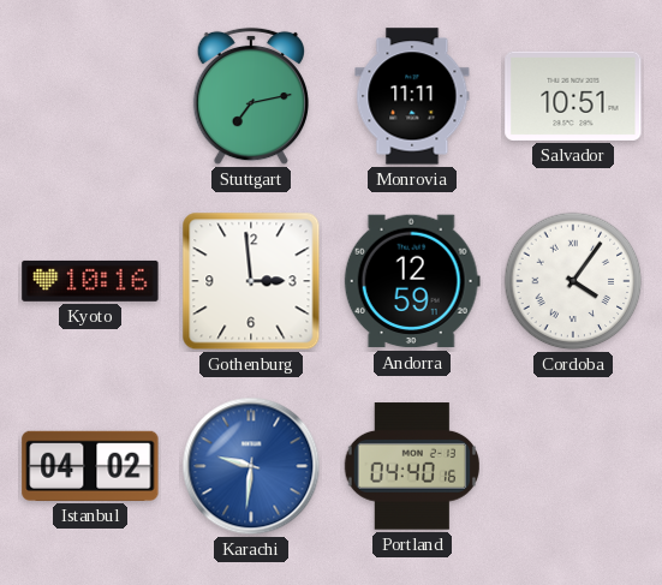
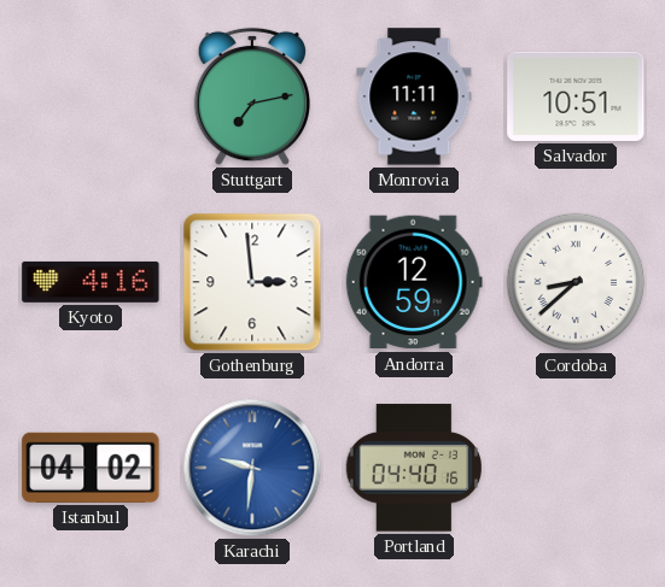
Kyoto: 10:16 -> 4:16 (91, 282)
Cordoba: 4:06 -> 8:38 (576, 282)
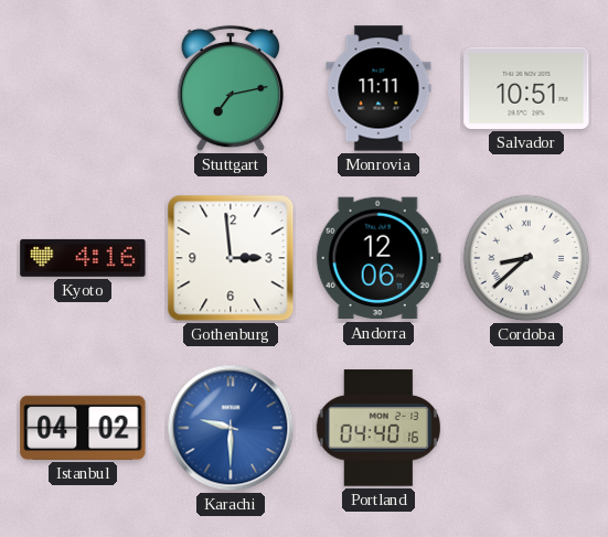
Andorra: 12:59 -> 12:06 (378, 258)
Karachi: 9:31 -> 9:30 (231, 428)
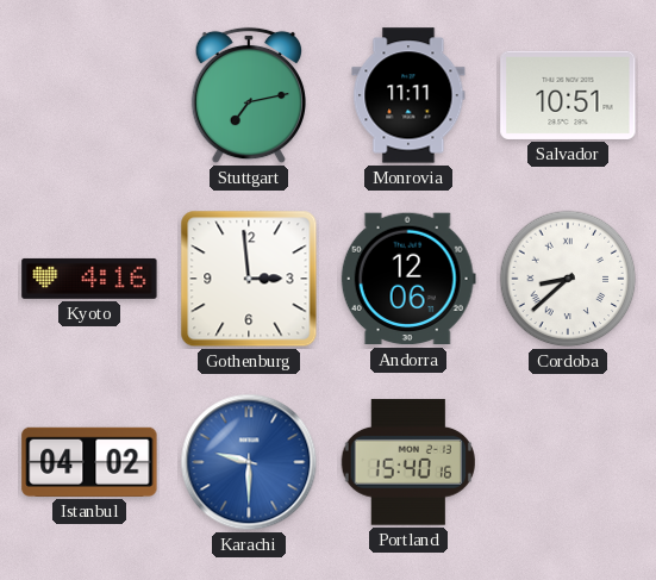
Portland: 04:40 -> 15:40 (407, 462)
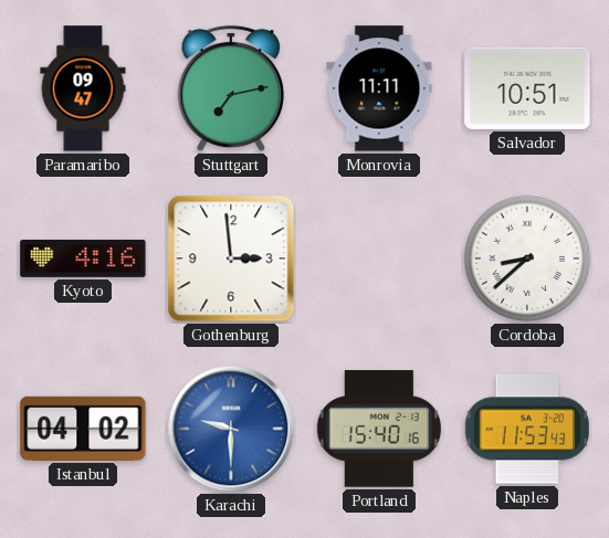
Paramaribo: none -> 09:47 (83, 88)
Andorra: 12:06 -> none (408, 279)
Naples: none -> 11:53 (526, 429)
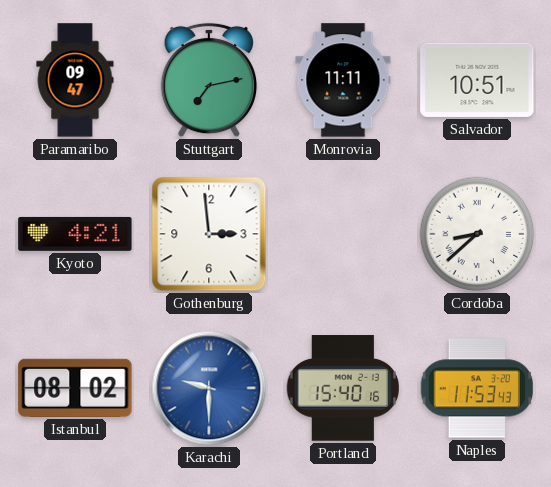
Kyoto: 4:16 -> 4:21 (75, 234)
Istanbul: 04:02 -> 08:02 (75, 388)
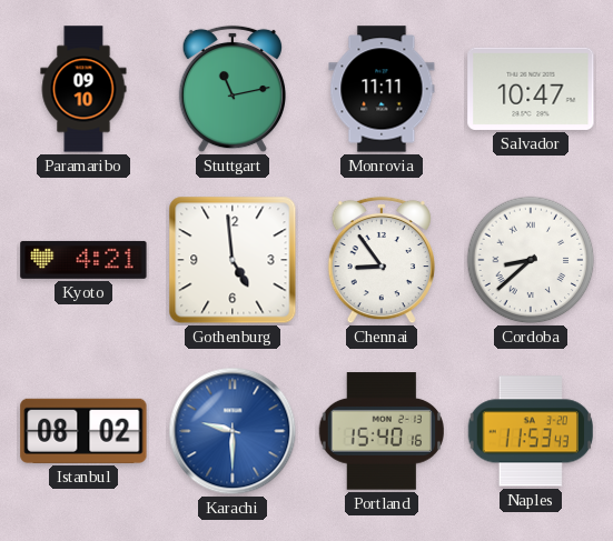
Paramaribo: 09:47 -> 09:10 (83, 89)
Stuttgart: 7:13 -> 11:13 (231, 89)
Salvador: 10:51 -> 10:47 (531, 89)
Gothenburg: 2:59 -> 4:59 (233, 260)
Chennai: none -> 8:54 (380, 260)
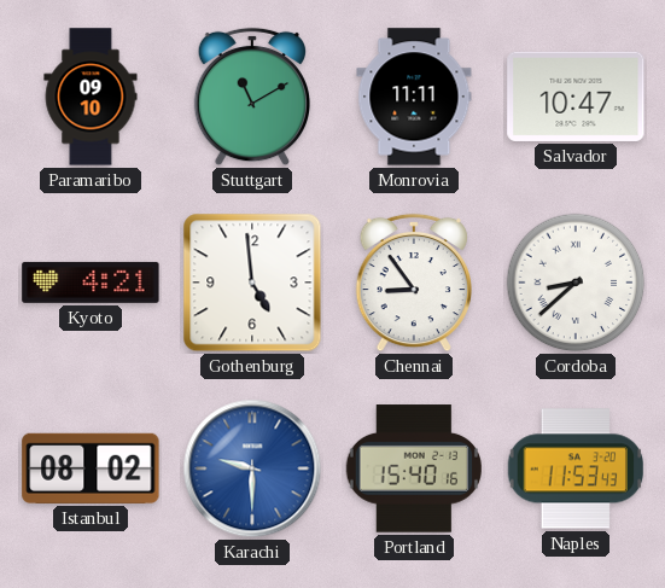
Stuttgart: 11:13 -> 11:10 (251, 97)
